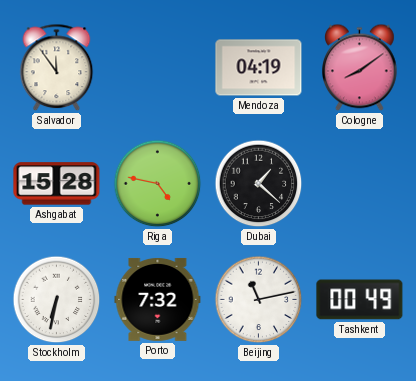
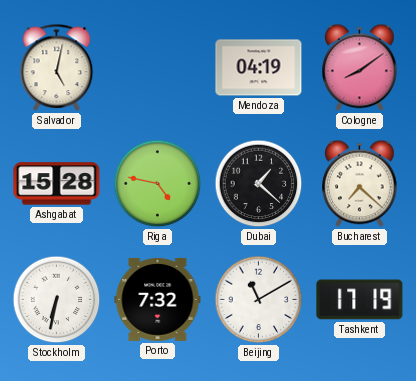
Salvador: 11:54 -> 5:02 (57, 68)
Bucharest: none -> 7:22 (360, 184)
Beijing: 11:13 -> 11:10 (259, 300)
Tashkent: 00:49 -> 17:19 (360, 300)
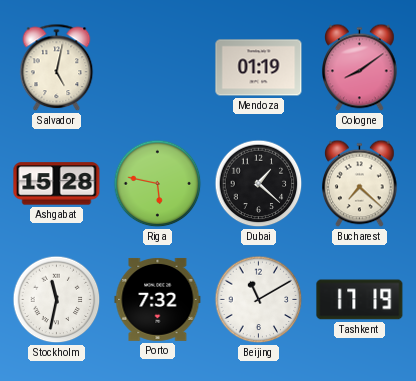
Mendoza: 04:19 -> 01:19 (259, 68)
Riga: 4:47 -> 5:47 (158, 184)
Stockholm: 6:32 -> 11:32 (57, 300)
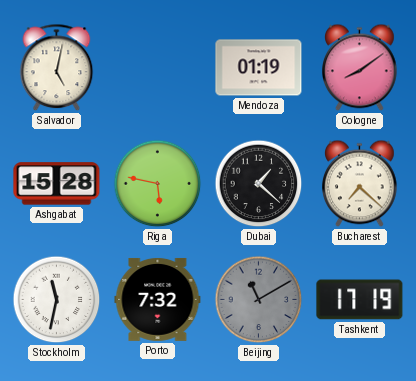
Beijing dial: white -> grey (259, 300)
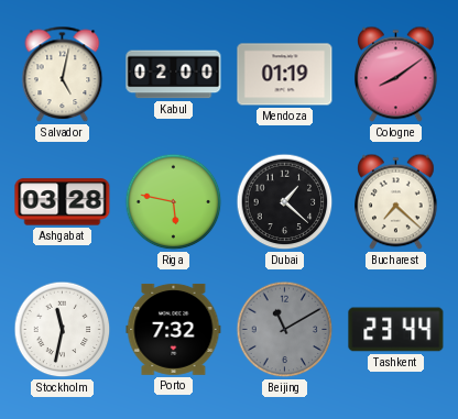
Kabul: none -> 02:00 (174, 75)
Ashgabat: 15:28 -> 03:28 (63, 202)
Tashkent: 17:19 -> 23:44 (396, 330)
